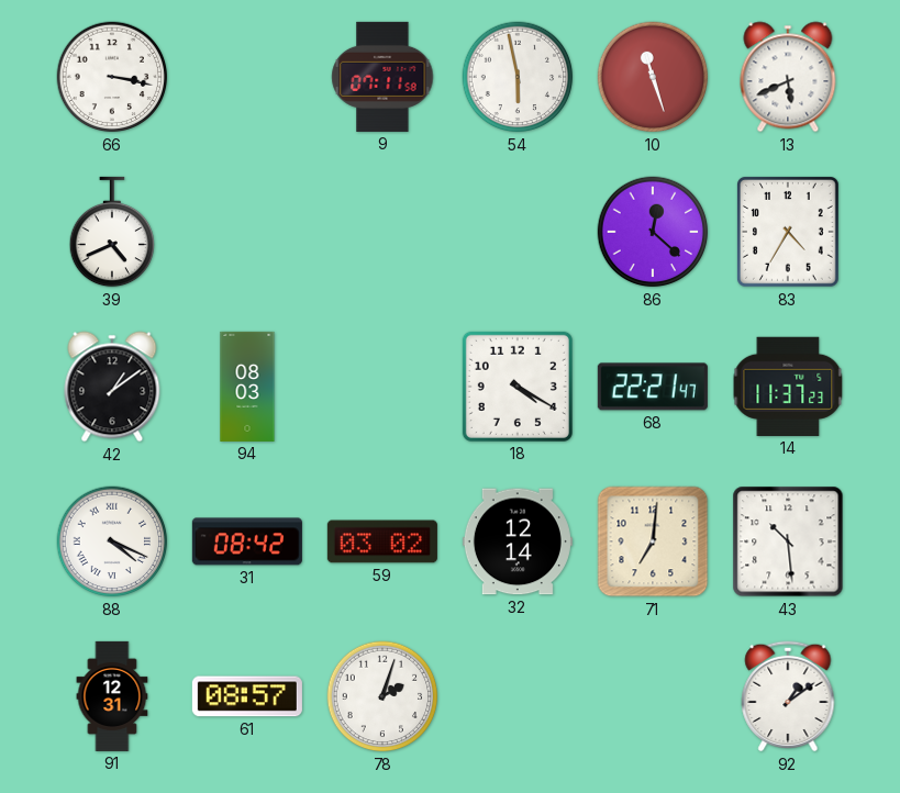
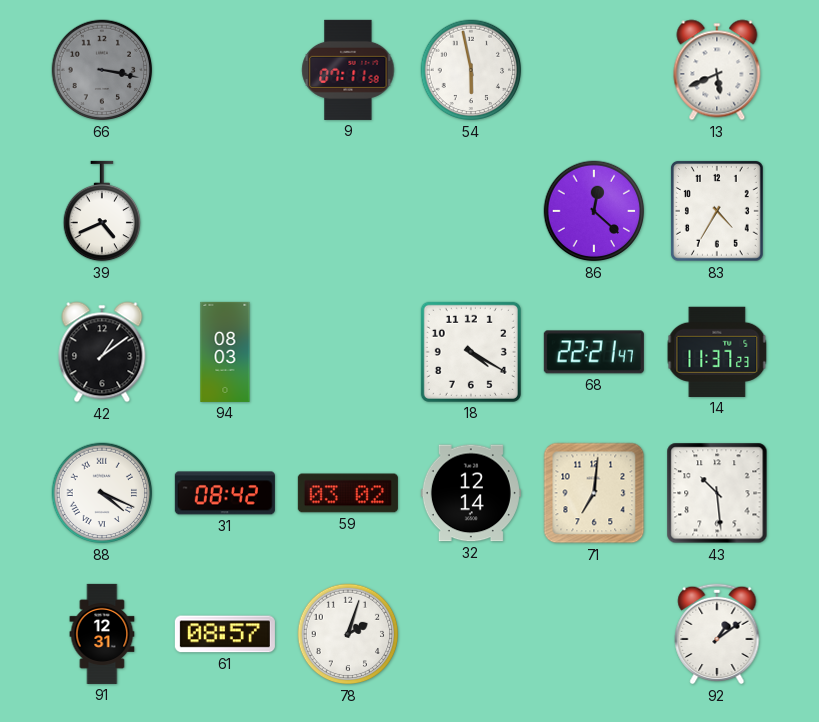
66 dial: white -> grey (102, 70)
10: 11:27 -> none (653, 77)
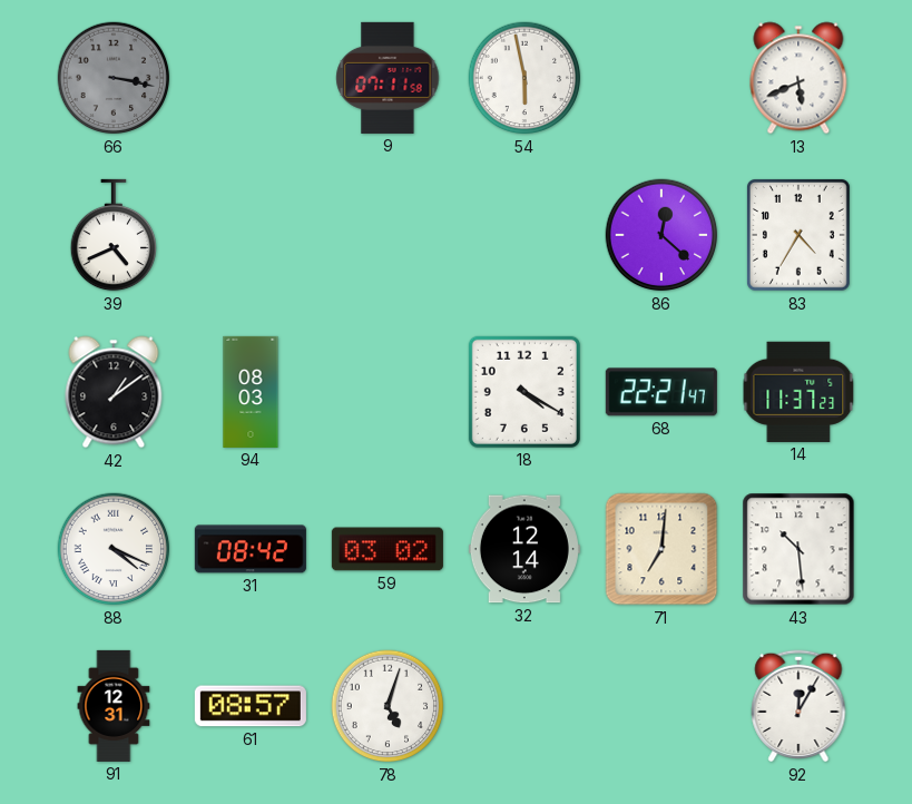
78: 2:03 -> 5:03 (388, 706)
92: 1:09 -> 12:05 (798, 706)
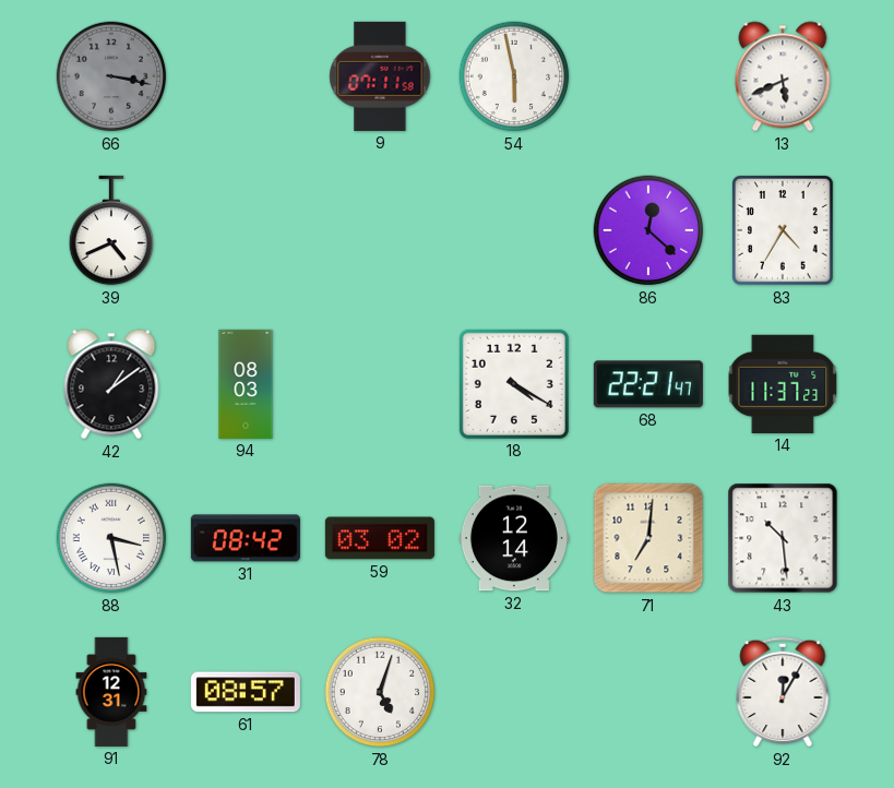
88: 4:19 -> 3:28 (111, 538)
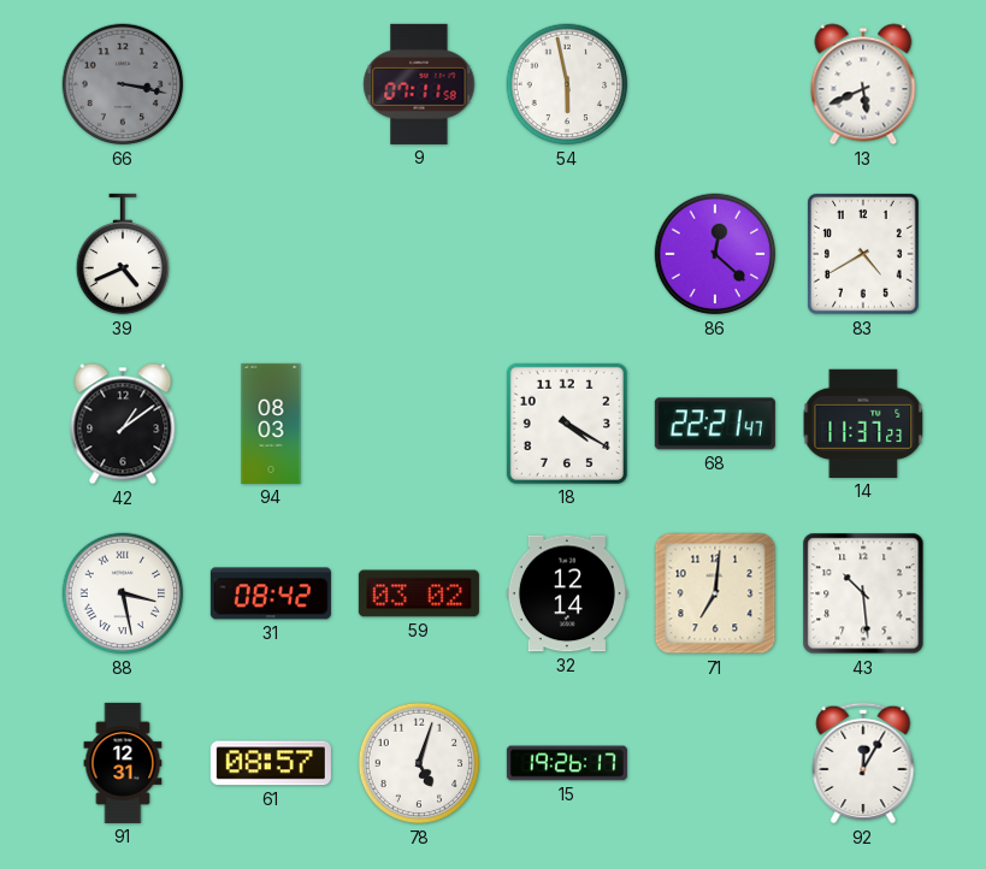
83: 4:35 -> 4:40 (863, 254)
15: none -> 19:26 (567, 763)
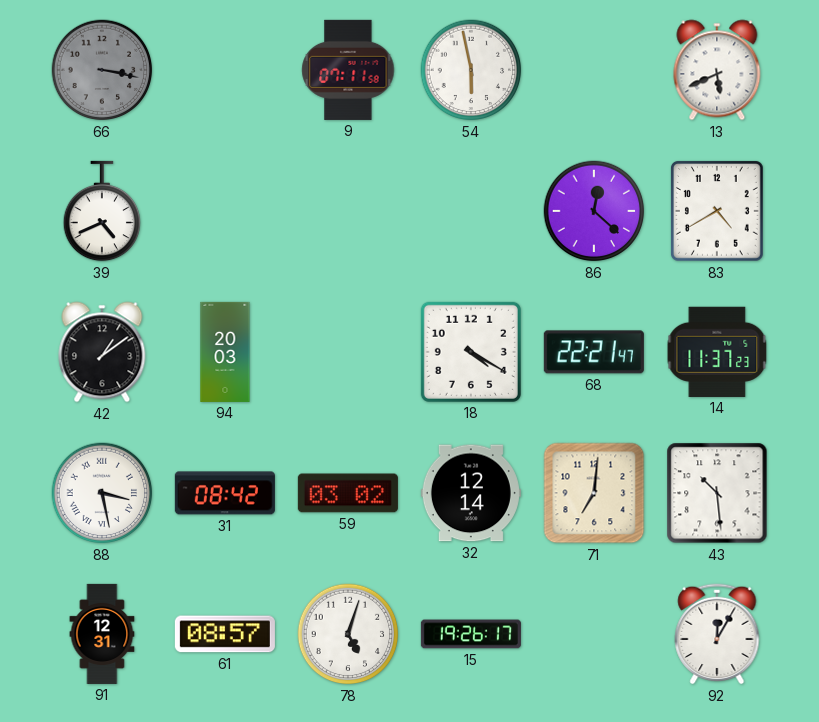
94: 08:03 -> 20:03 (225, 352)
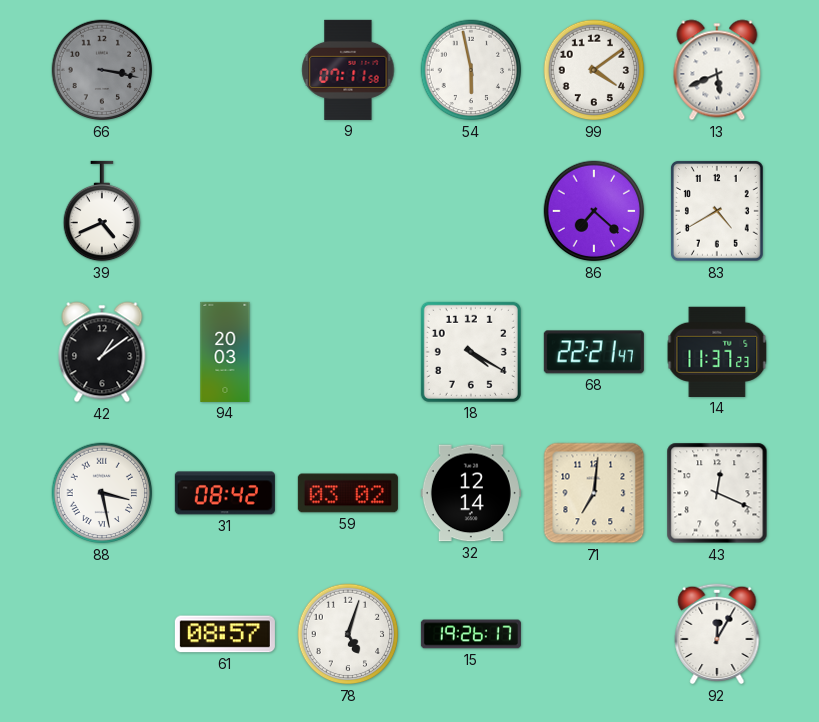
99: none -> 4:09 (594, 70)
86: 12:22 -> 7:22 (594, 211)
43: 10:29 -> 12:19 (717, 493)
91: 12:31 -> none (102, 634)
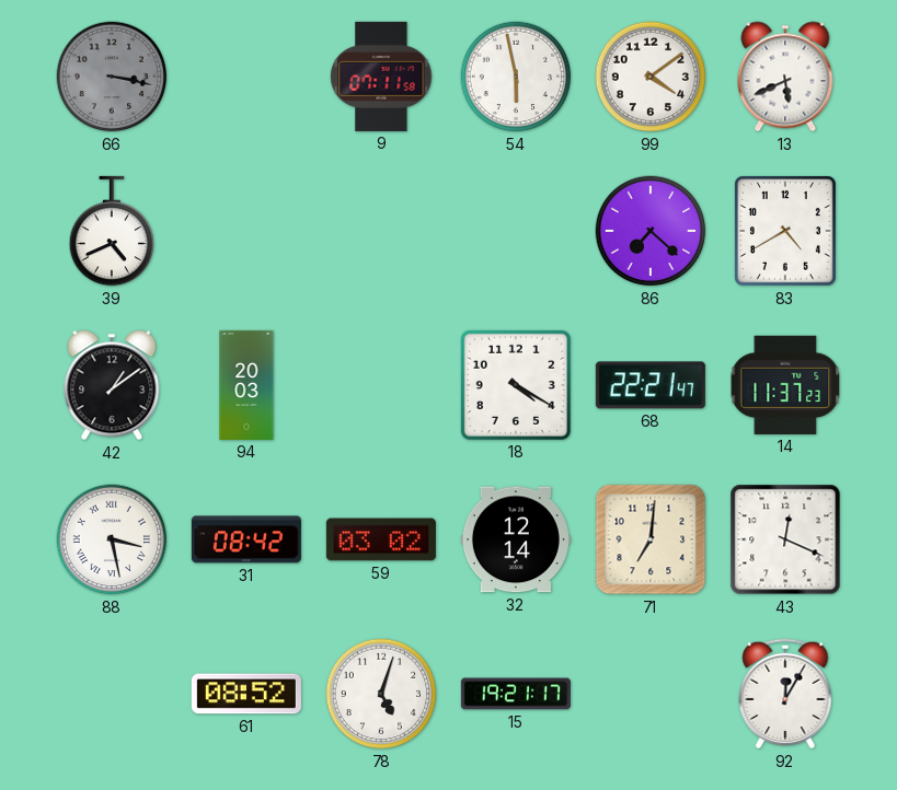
61: 08:57 -> 08:52 (246, 694)
15: 19:26 -> 19:21 (516, 694)
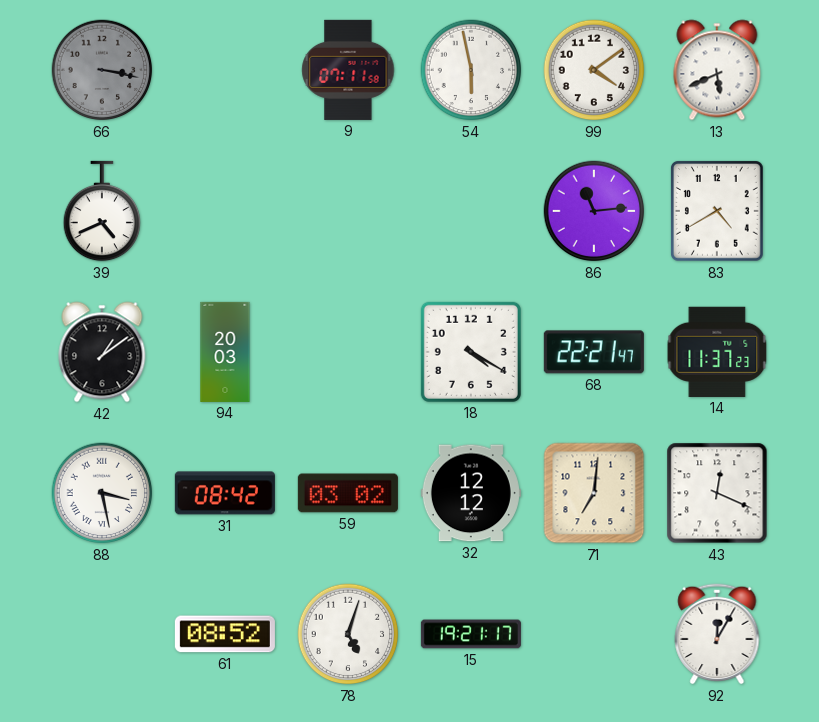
86: 7:22 -> 11:14 (594, 211)
32: 12:14 -> 12:12 (471, 493)
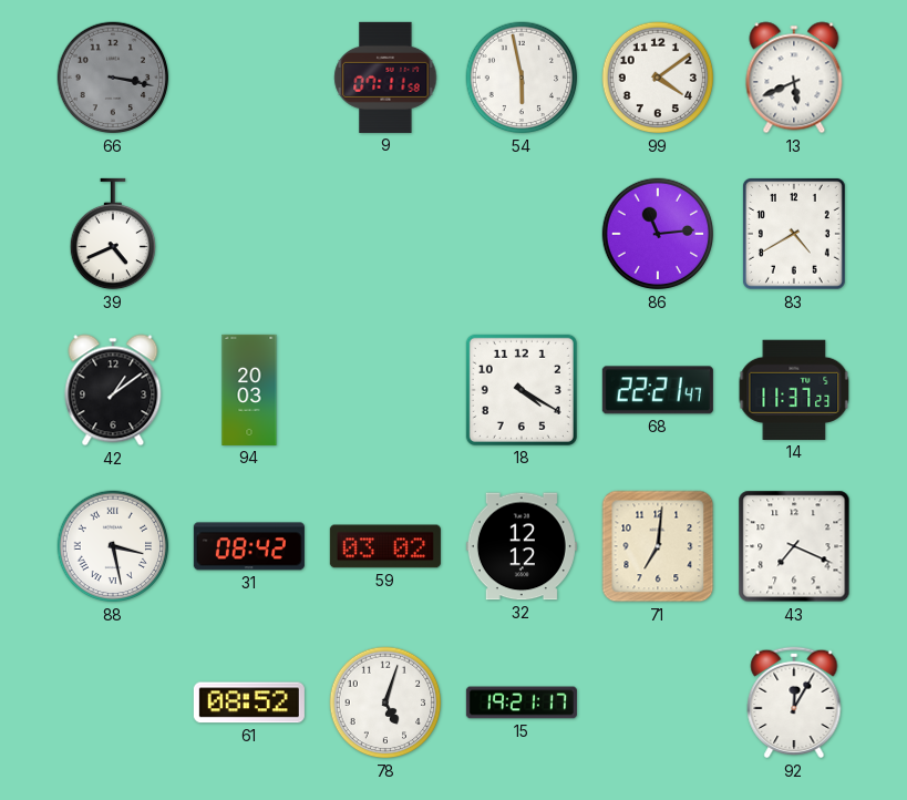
43: 12:19 -> 7:19 (794, 546)
